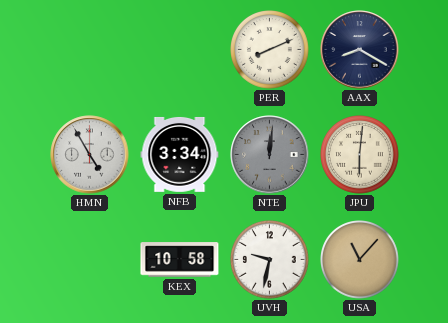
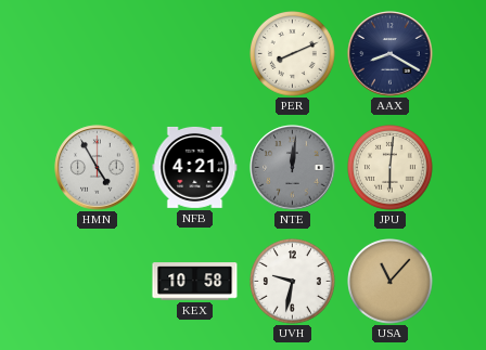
NFB: 3:34 -> 4:21 (195, 167)
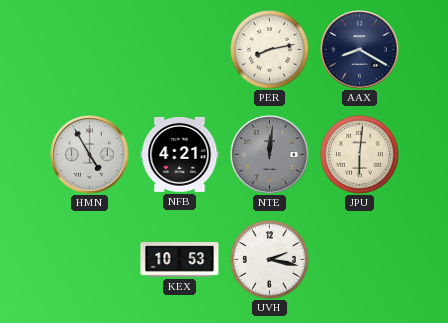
PER: 8:11 -> 8:13 (270, 50)
KEX: 10:58 -> 10:53 (180, 260)
UVH: 9:32 -> 2:17 (270, 260)
USA: 11:07 -> none (391, 282)
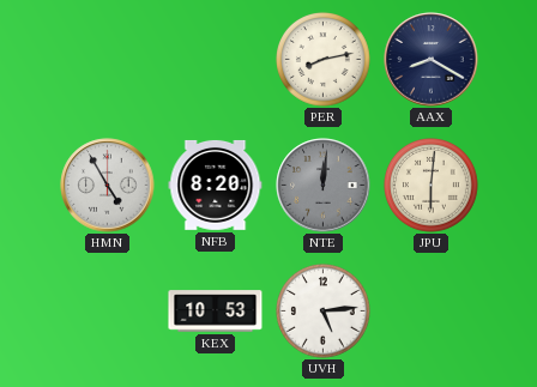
NFB: 4:21 -> 8:20 (216, 185)
UVH: 2:17 -> 5:14 (324, 312)
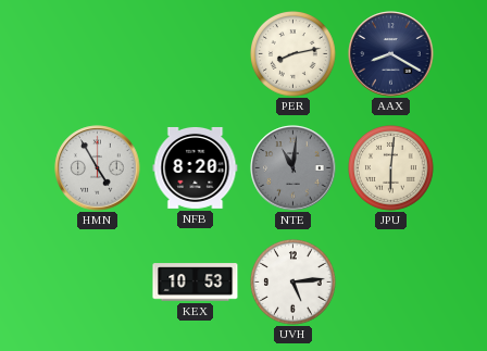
NTE: 12:01 -> 11:01 (294, 168)
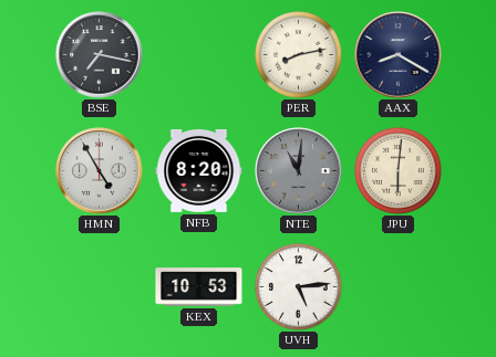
BSE: none -> 7:17 (100, 55)
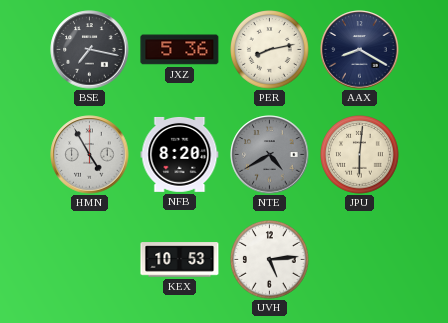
JXZ: none -> 5:36 (180, 50)
NTE: 11:01 -> 4:40 (270, 155)
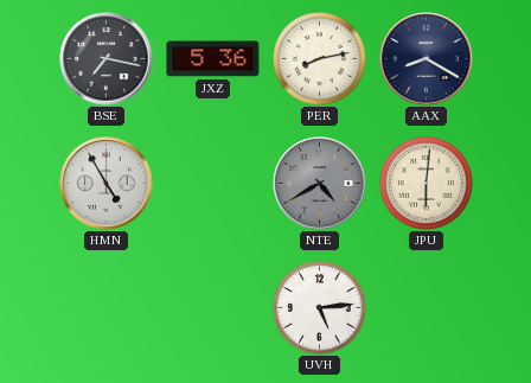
NFB: 8:20 -> none (180, 154)
KEX: 10:53 -> none (180, 260)
